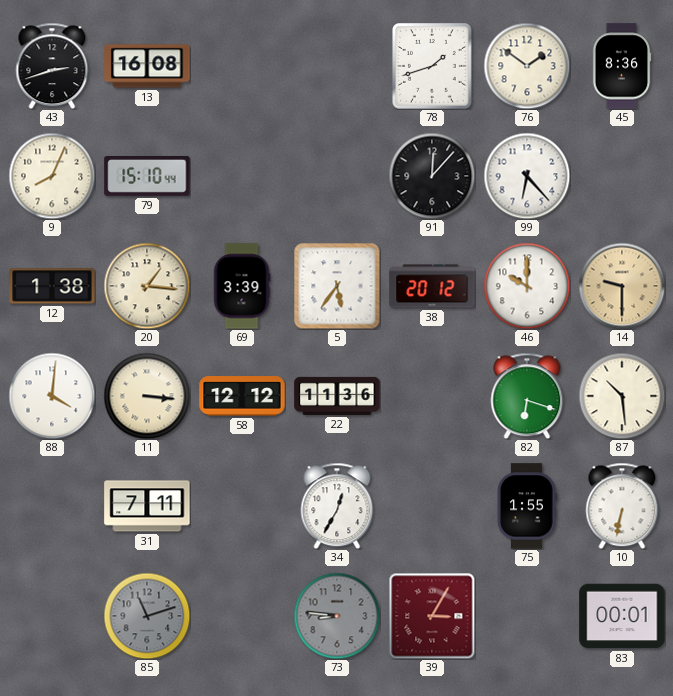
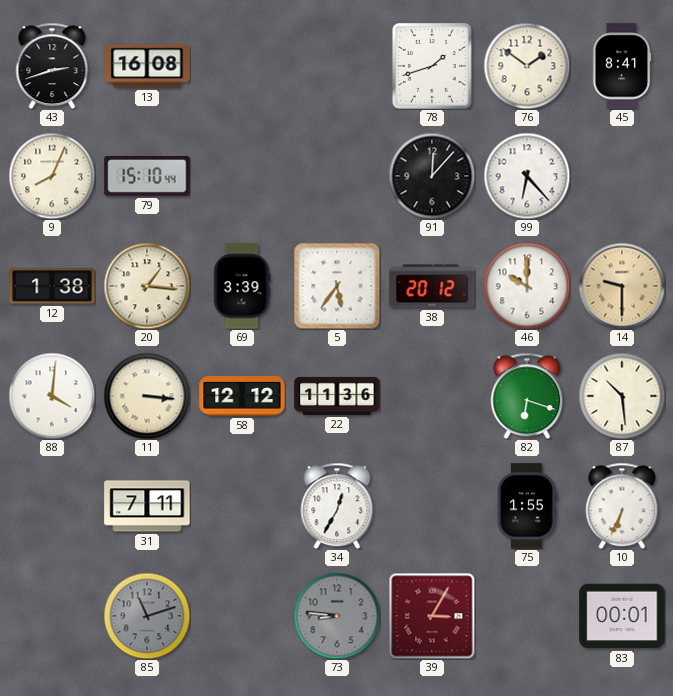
45: 8:36 -> 8:41 (622, 66)
10: 6:32 -> 6:34 (622, 506)
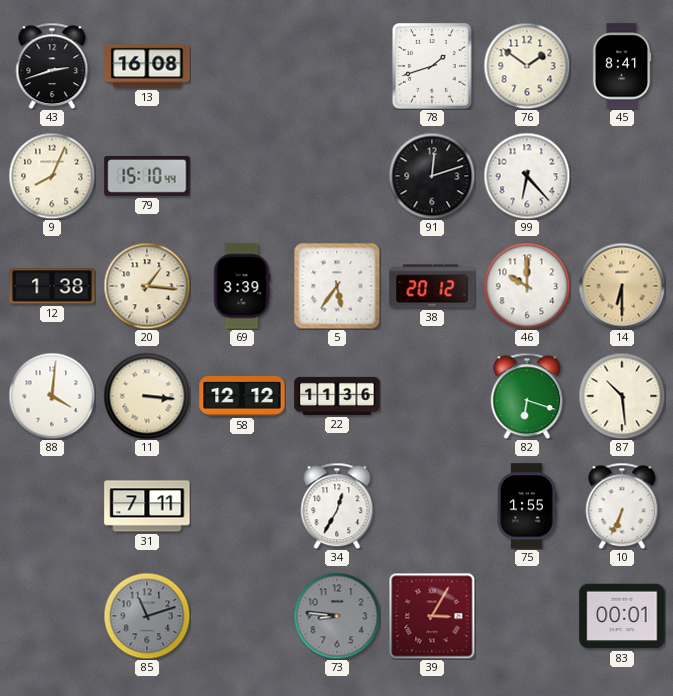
91: 12:07 -> 12:12 (432, 176)
14: 9:30 -> 6:30 (622, 286)
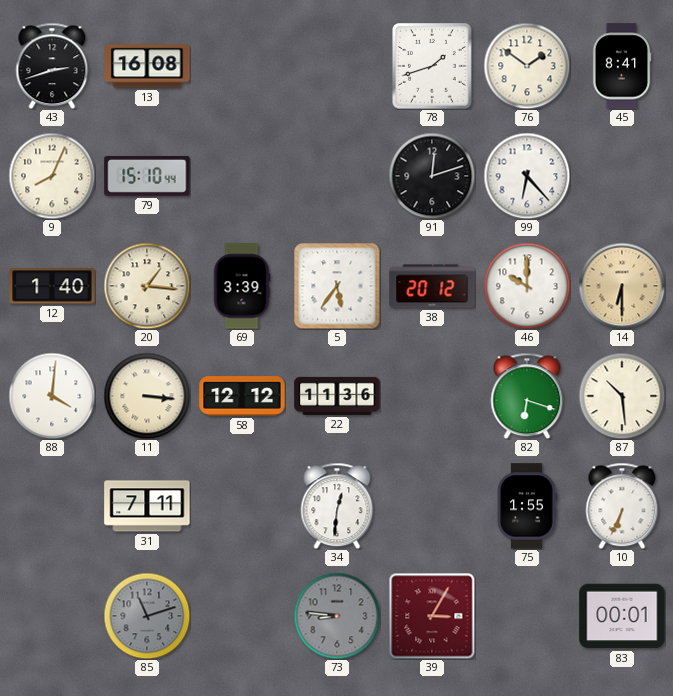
12: 1:38 -> 1:40 (52, 286)
34: 12:35 -> 12:31 (337, 506)
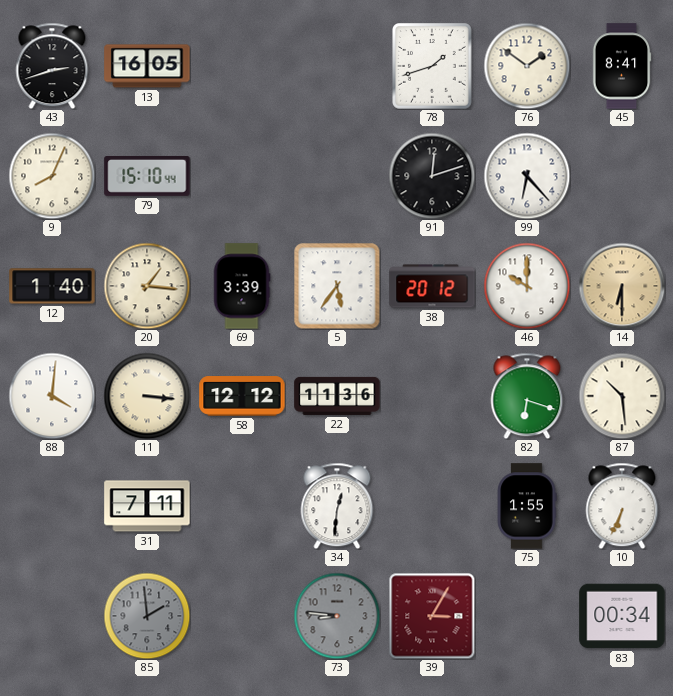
13: 16:08 -> 16:05 (147, 66)
85: 11:12 -> 1:59 (147, 616)
83: 00:01 -> 00:34 (622, 616)
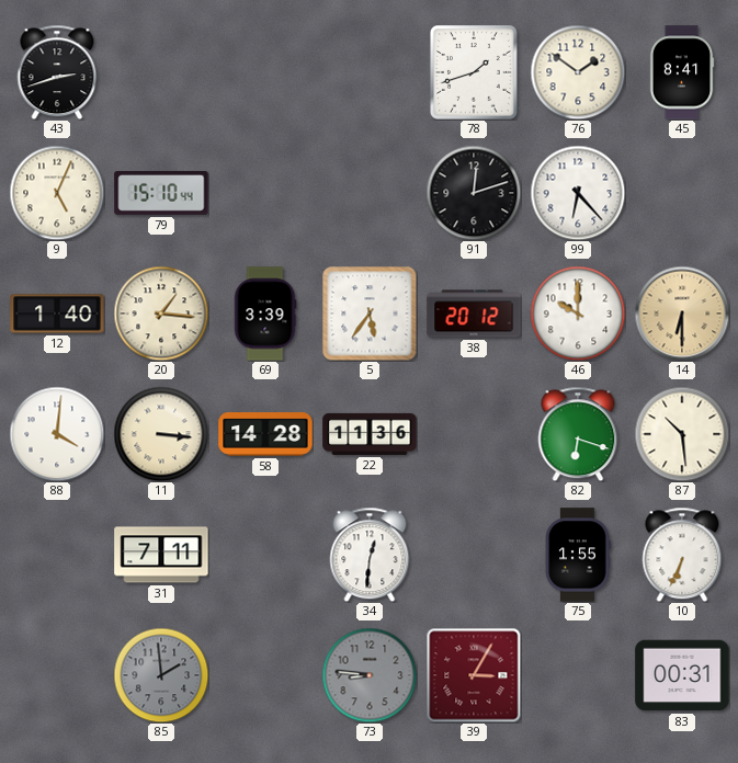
13: 16:05 -> none (147, 66)
9: 8:04 -> 5:04 (57, 193)
58: 12:12 -> 14:28 (265, 434)
83: 00:34 -> 00:31 (682, 675)
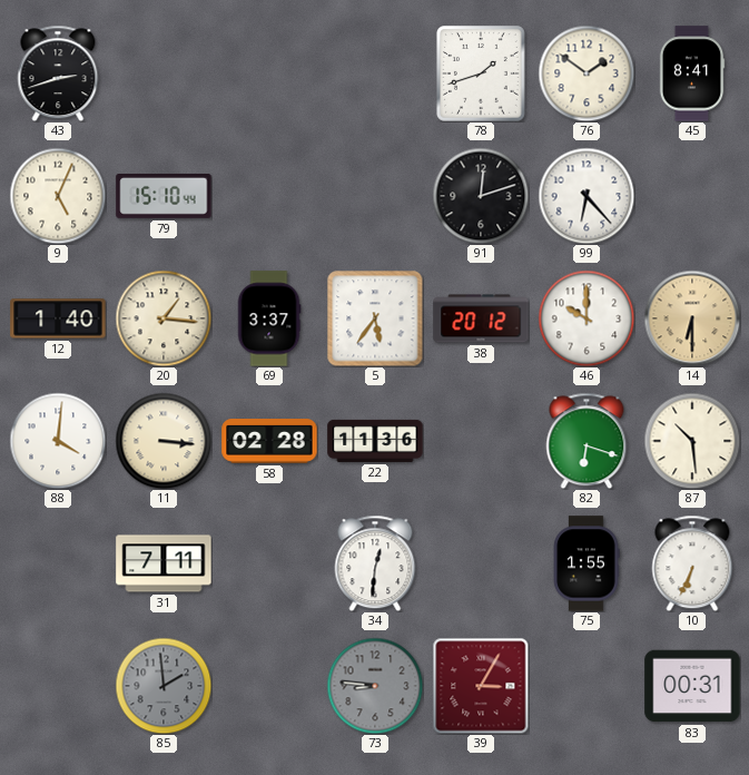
69: 3:39 -> 3:37 (269, 318)
58: 14:28 -> 02:28 (269, 441)
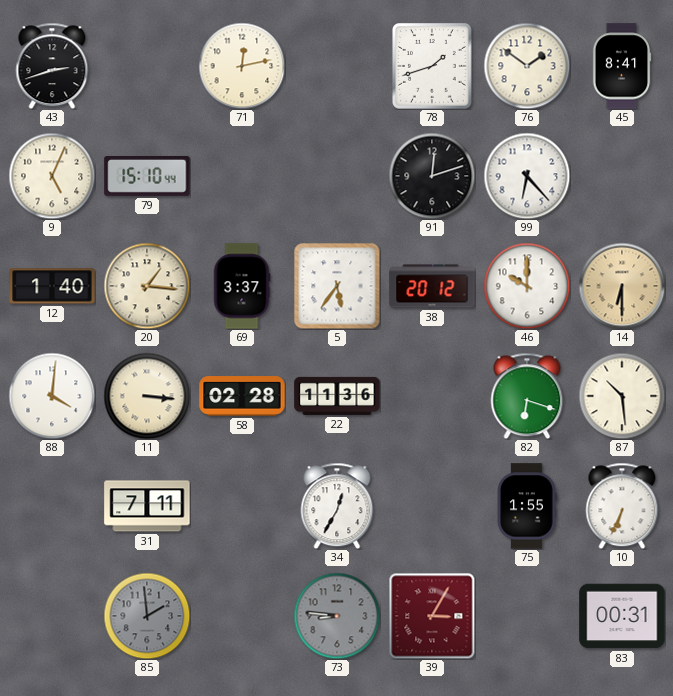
71: none -> 12:13 (242, 66)
34: 12:31 -> 12:35 (337, 506)
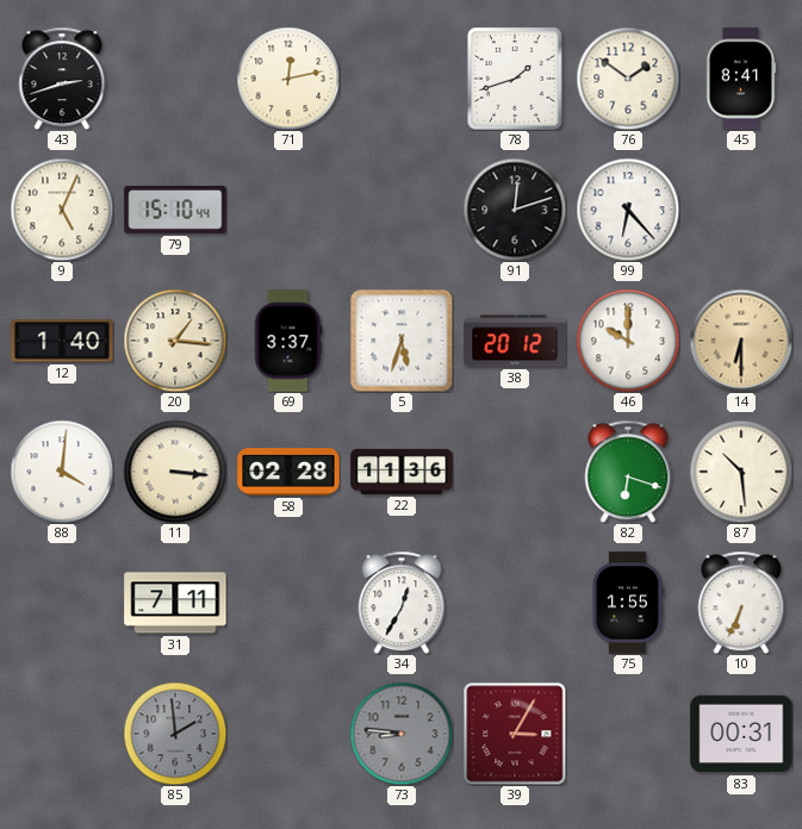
5: 5:36 -> 5:33 (402, 341)
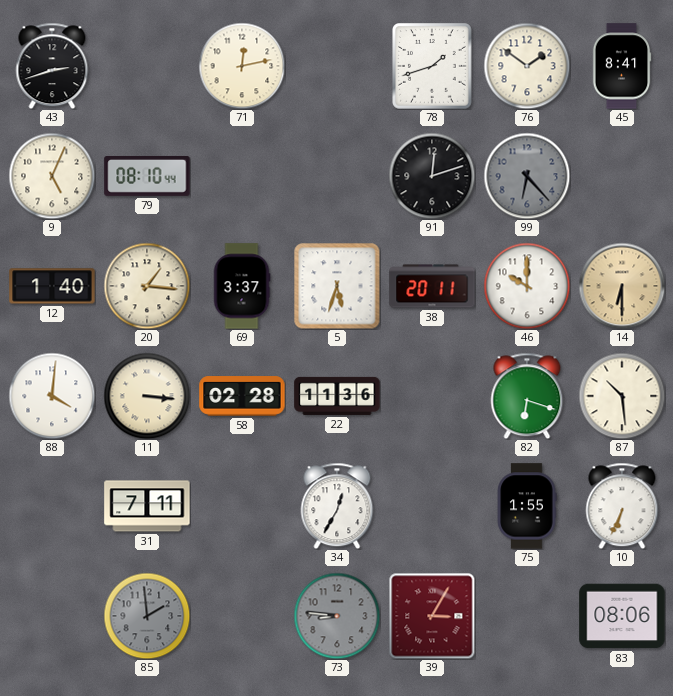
79: 15:10 -> 08:10 (147, 176)
99 dial: white -> grey (527, 176)
38: 20:12 -> 20:11 (432, 286)
83: 00:31 -> 08:06 (622, 616)
